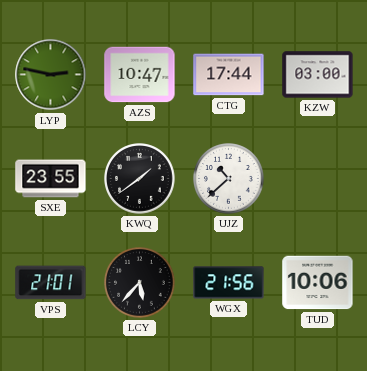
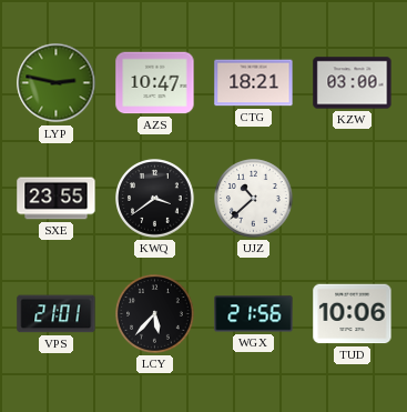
CTG: 17:44 -> 18:21 (254, 83)
KWQ: 1:39 -> 3:39 (155, 199)
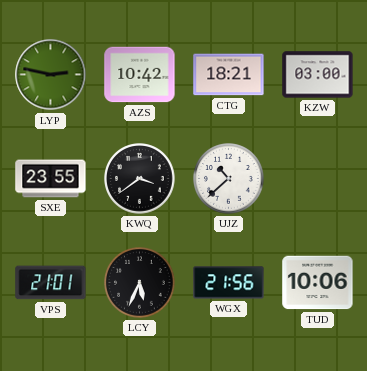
AZS: 10:47 -> 10:42 (140, 75)
LCY: 5:37 -> 5:34 (140, 283)
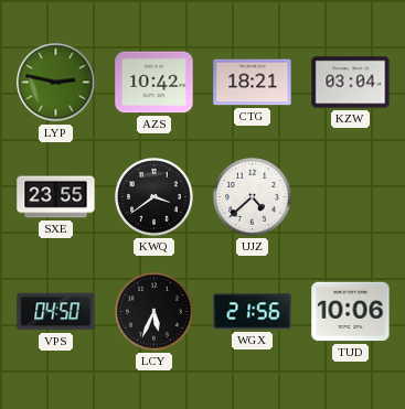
KZW: 03:00 -> 03:04 (351, 83)
UJZ: 10:38 -> 4:38 (253, 197)
VPS: 21:01 -> 04:50 (56, 312)
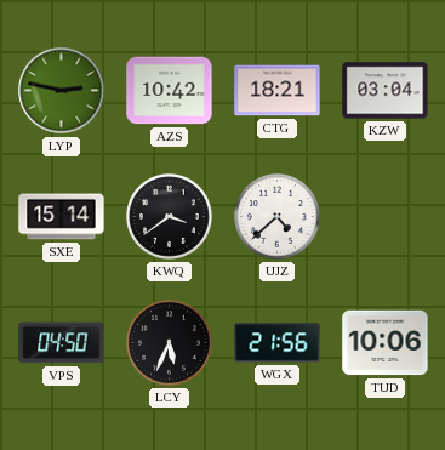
SXE: 23:55 -> 15:14 (62, 217)
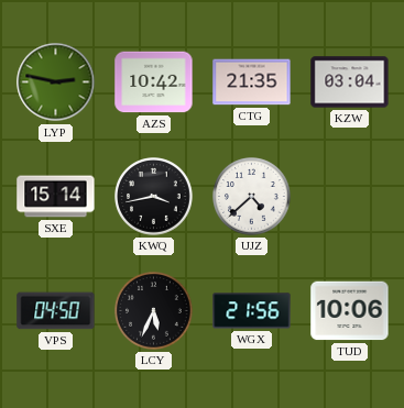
CTG: 18:21 -> 21:35 (252, 82)
KWQ: 3:39 -> 3:43 (154, 197)
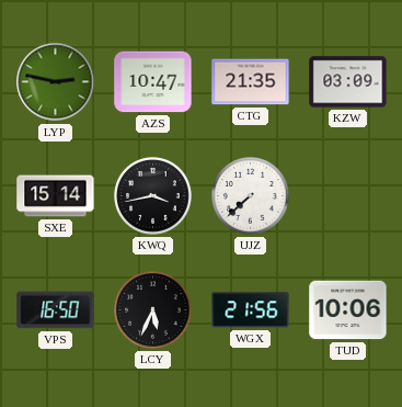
AZS: 10:42 -> 10:47 (153, 82)
KZW: 03:04 -> 03:09 (348, 82)
UJZ: 4:38 -> 7:38 (251, 196)
VPS: 04:50 -> 16:50 (56, 310)
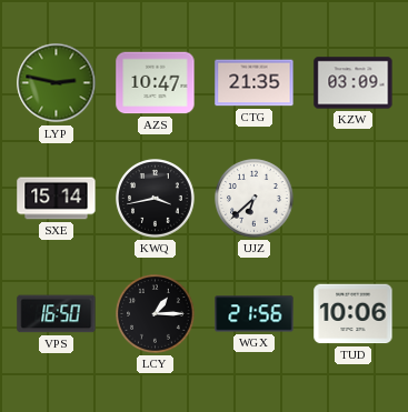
UJZ: 7:38 -> 6:38 (255, 199)
LCY: 5:34 -> 1:15 (156, 314)
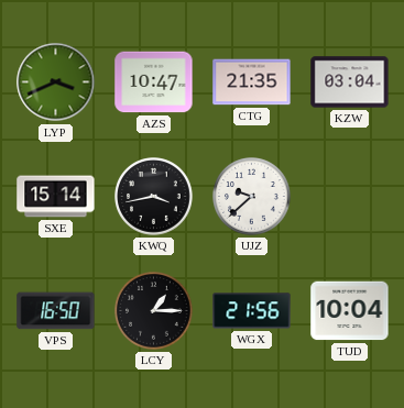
LYP: 2:47 -> 3:41 (56, 82)
KZW: 03:09 -> 03:04 (350, 82)
UJZ: 6:38 -> 9:38 (252, 197)
TUD: 10:06 -> 10:04 (350, 311)
